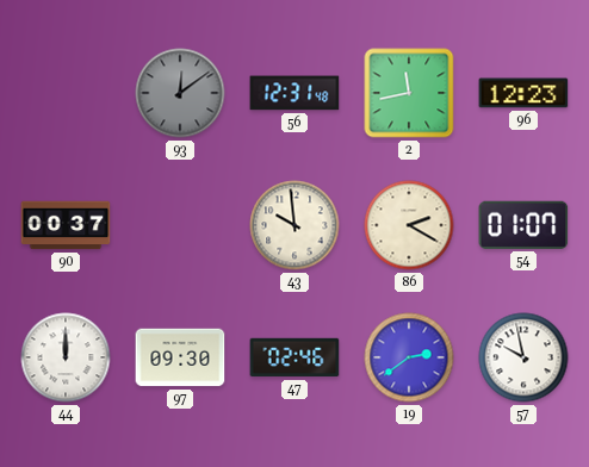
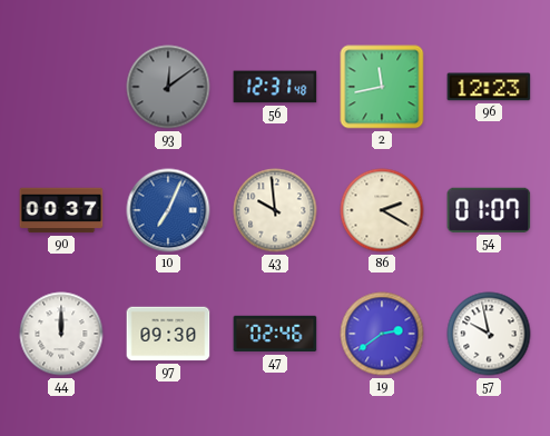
10: none -> 7:04 (168, 210)
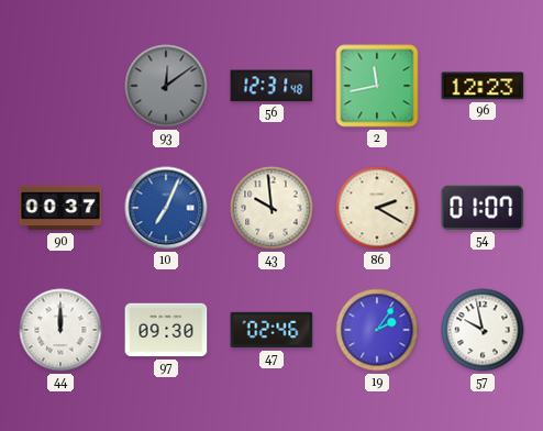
19: 2:39 -> 2:06 (377, 330)
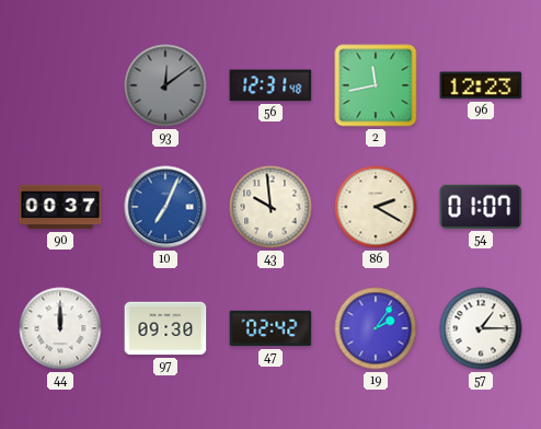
47: 02:46 -> 02:42 (270, 328)
57: 9:58 -> 1:15 (481, 328)
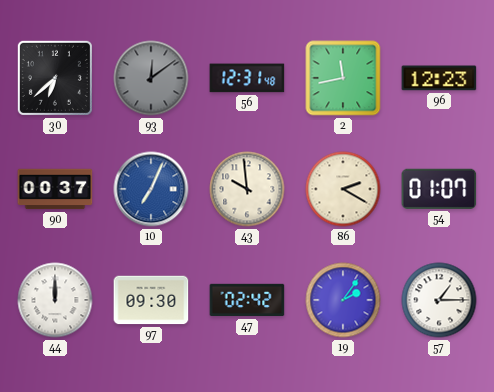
30: none -> 6:38 (55, 78)
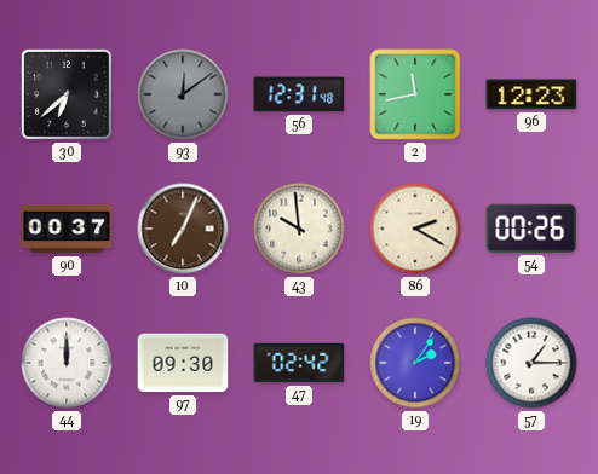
10 dial: blue -> brown (183, 229)
54: 01:07 -> 00:26 (531, 229)
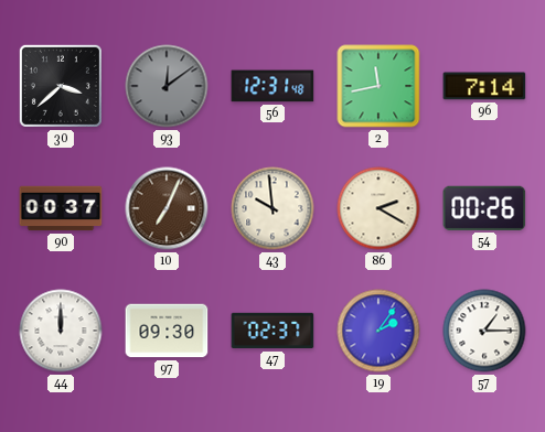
30: 6:38 -> 3:38 (61, 86)
96: 12:23 -> 7:14 (484, 86)
47: 02:42 -> 02:37 (272, 331)
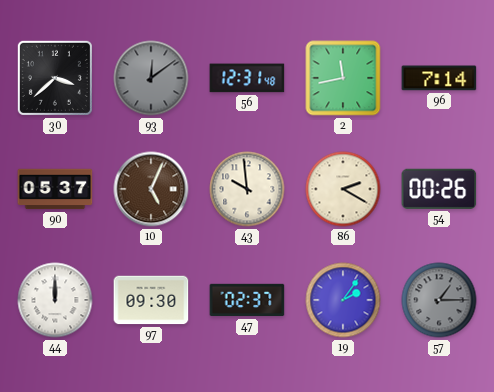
90: 00:37 -> 05:37 (55, 189)
10: 7:04 -> 5:04 (151, 189)
57 dial: white -> grey (439, 300)
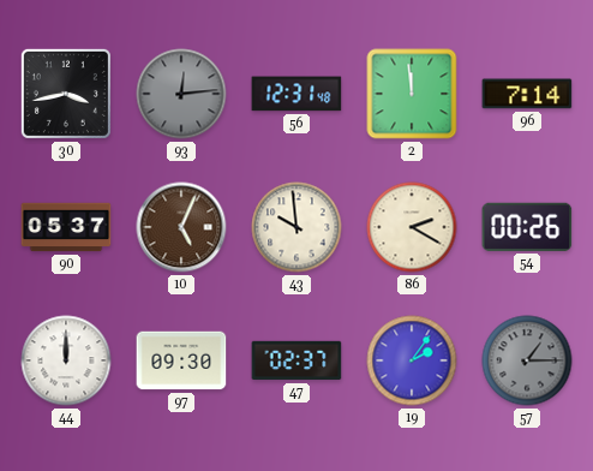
30: 3:38 -> 3:43 (66, 94)
93: 12:09 -> 12:14 (181, 94)
2: 11:43 -> 11:59 (412, 94)
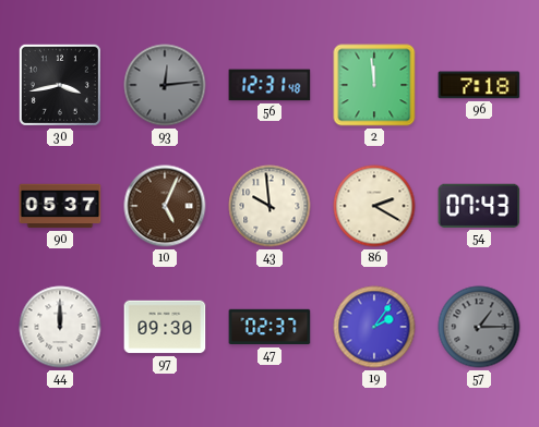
96: 7:14 -> 7:18 (479, 85)
54: 00:26 -> 07:43 (479, 206)
